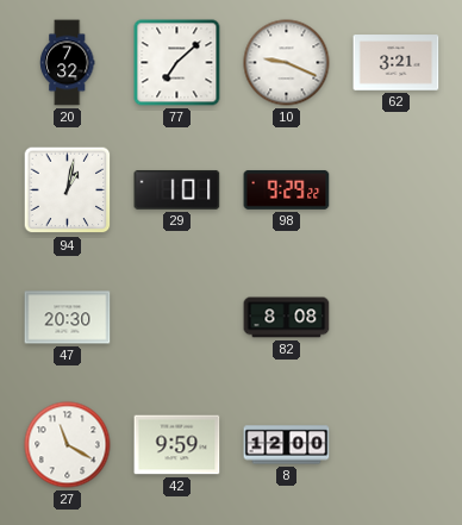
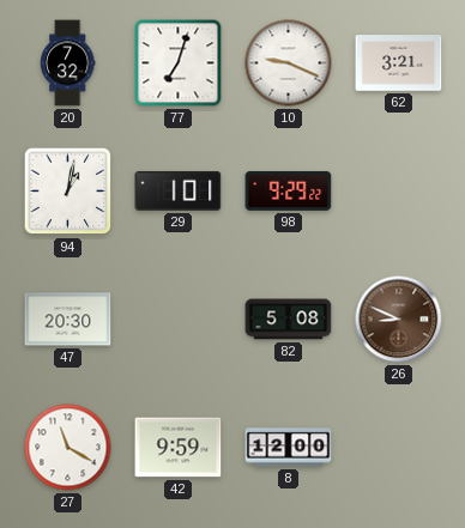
77: 7:08 -> 7:03 (179, 63)
82: 8:08 -> 5:08 (289, 320)
26: none -> 8:49 (399, 320)
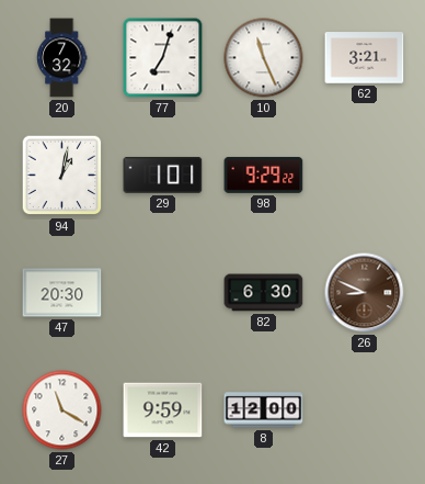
10: 9:19 -> 11:26 (264, 58)
82: 5:08 -> 6:30 (264, 293)
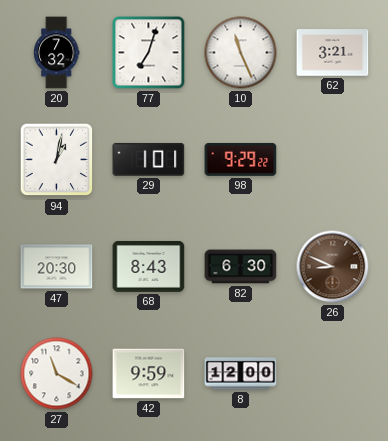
68: none -> 8:43 (149, 266)
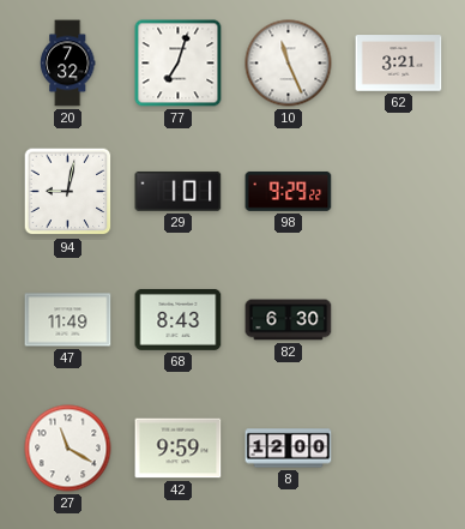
94: 1:02 -> 9:02 (68, 192)
47: 20:30 -> 11:49 (68, 320)
26: 8:49 -> none (333, 267)
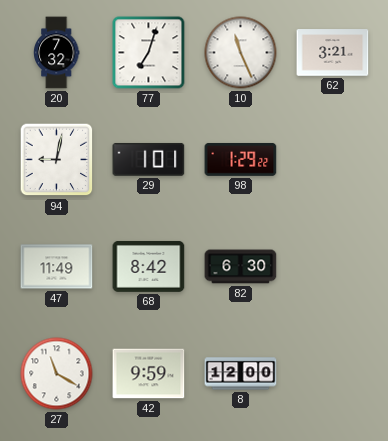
98: 9:29 -> 1:29 (241, 159)
68: 8:43 -> 8:42 (149, 266)
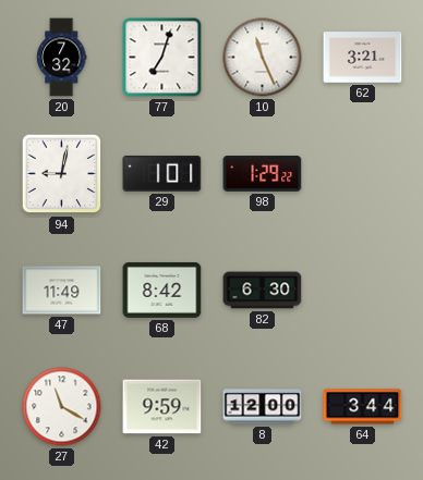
64: none -> 3:44 (363, 407)
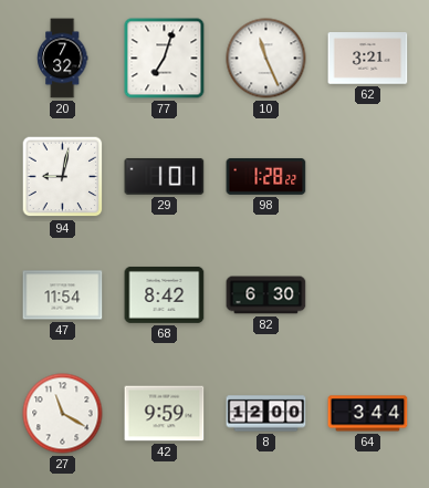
98: 1:29 -> 1:28 (266, 176)
47: 11:49 -> 11:54 (63, 295)
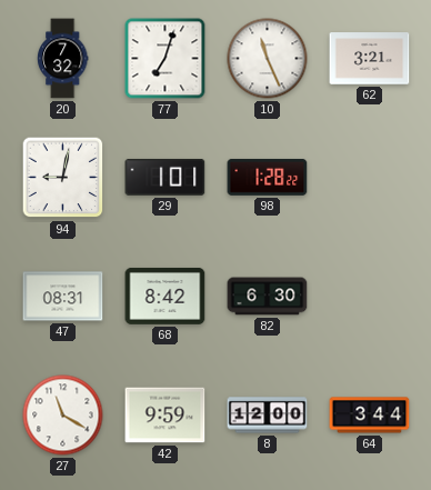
47: 11:54 -> 08:31 (63, 297)
